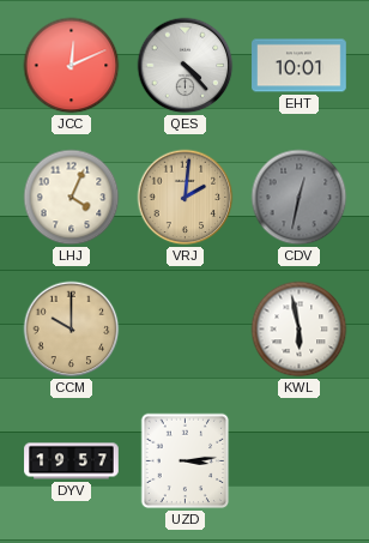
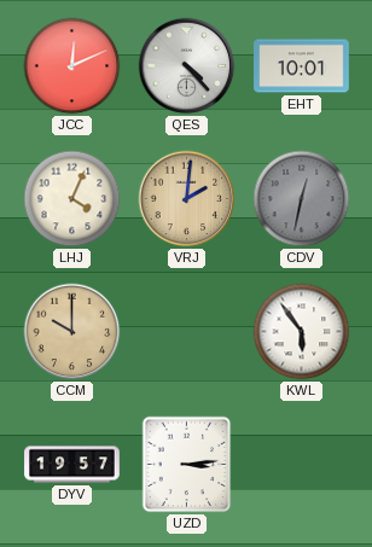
KWL: 5:58 -> 5:54 (302, 332)
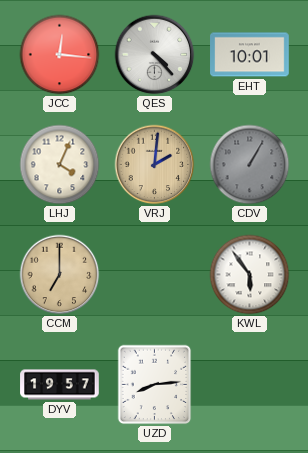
JCC: 12:11 -> 12:16 (60, 55)
CDV: 12:32 -> 1:05 (250, 165)
CCM: 10:00 -> 7:00 (60, 275)
UZD: 3:14 -> 8:14 (155, 385)
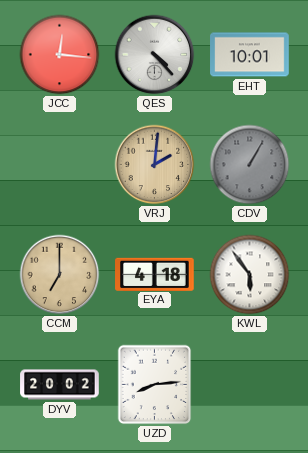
LHJ: 4:04 -> none (60, 165)
EYA: none -> 4:18 (155, 274)
DYV: 19:57 -> 20:02 (60, 385)
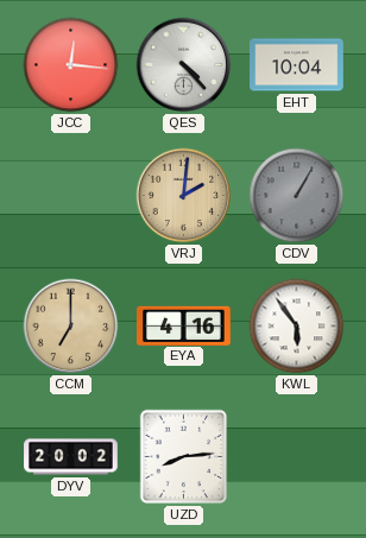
EHT: 10:01 -> 10:04 (297, 65)
EYA: 4:18 -> 4:16 (184, 325)
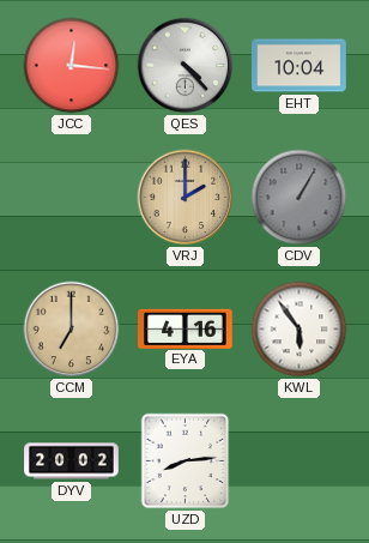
VRJ: 2:01 -> 2:00 (186, 198)
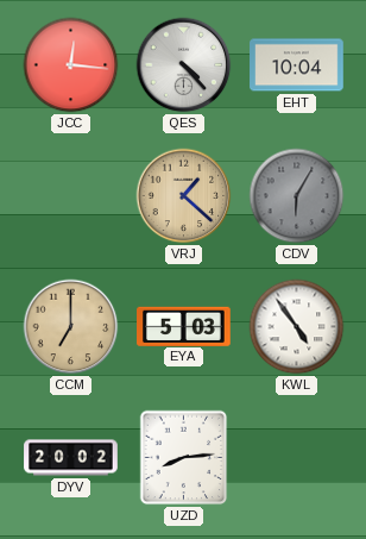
VRJ: 2:00 -> 1:22 (184, 196)
CDV: 1:05 -> 6:05 (297, 196)
EYA: 4:16 -> 5:03 (184, 326)
KWL: 5:54 -> 4:54 (297, 327)
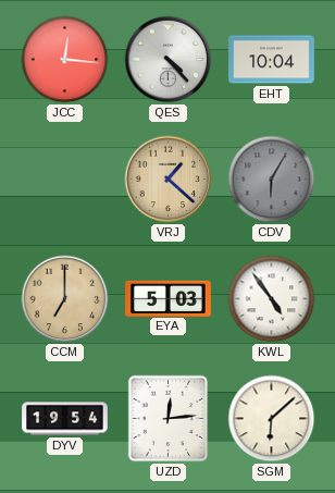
DYV: 20:02 -> 19:54 (65, 419)
UZD: 8:14 -> 12:14 (169, 419)
SGM: none -> 6:08 (272, 419)
